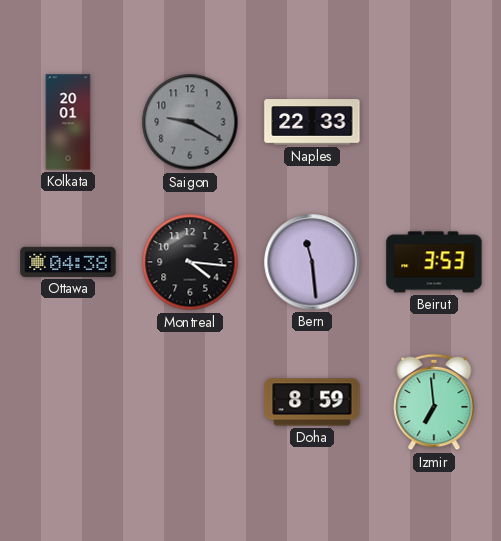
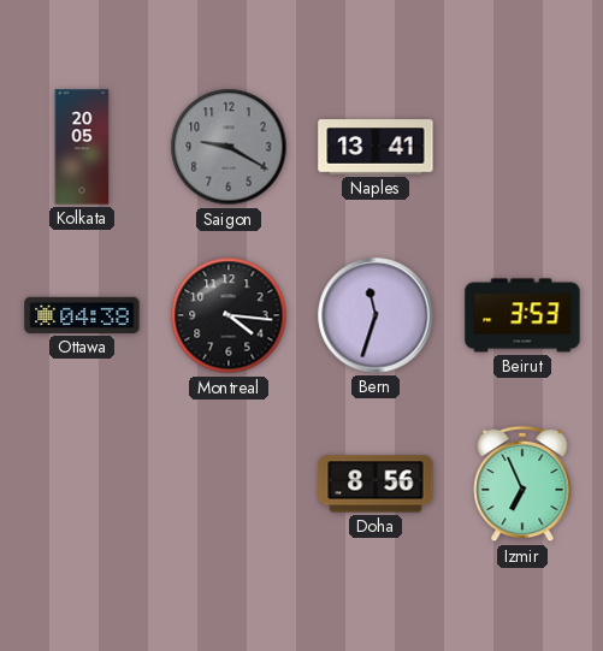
Kolkata: 20:01 -> 20:05 (82, 147)
Naples: 22:33 -> 13:41 (376, 147)
Bern: 11:29 -> 11:33 (376, 315)
Doha: 8:59 -> 8:56 (376, 484)
Izmir: 6:59 -> 6:56 (522, 484)
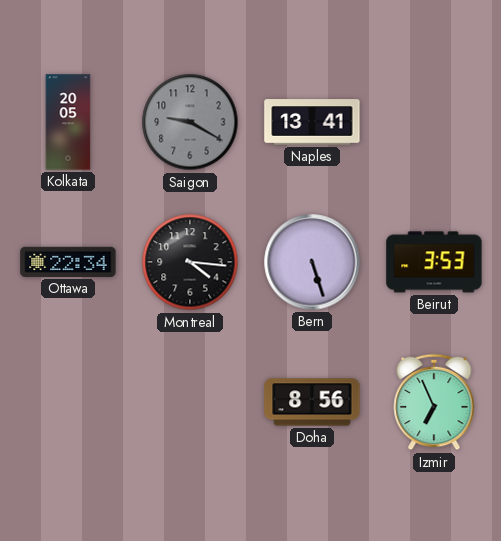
Ottawa: 04:38 -> 22:34 (68, 262)
Bern: 11:33 -> 5:27 (312, 262)
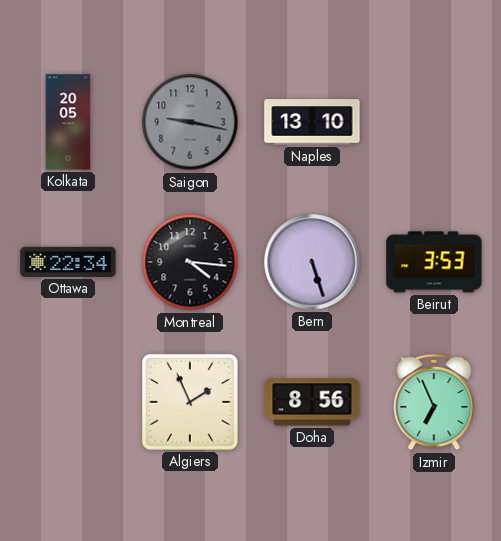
Saigon: 9:20 -> 9:17 (190, 122)
Naples: 13:41 -> 13:10 (312, 122)
Algiers: none -> 1:56 (190, 402)
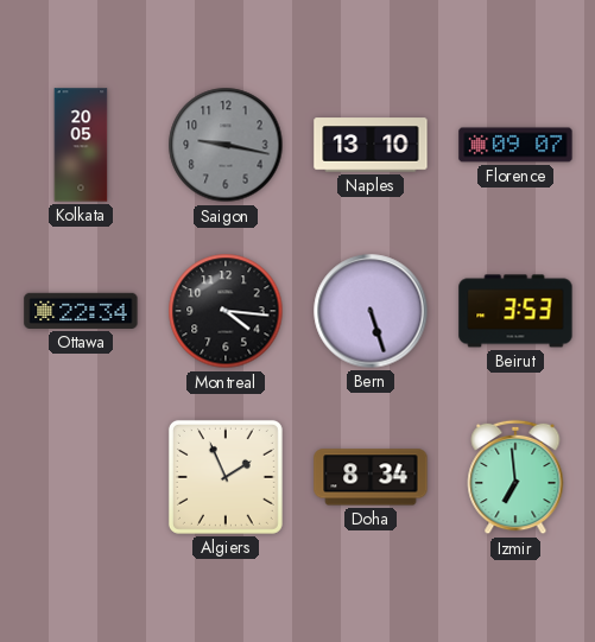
Florence: none -> 09:07 (515, 145)
Doha: 8:56 -> 8:34 (371, 477)
Izmir: 6:56 -> 6:59 (515, 477)
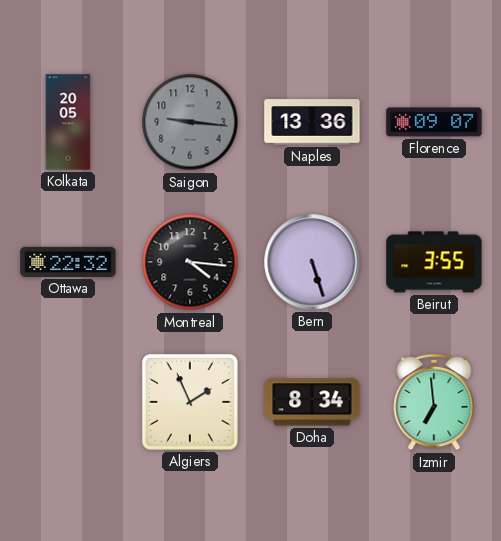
Saigon: 9:17 -> 9:16 (190, 122)
Naples: 13:10 -> 13:36 (312, 122)
Ottawa: 22:34 -> 22:32 (68, 262)
Beirut: 3:53 -> 3:55 (434, 262)
